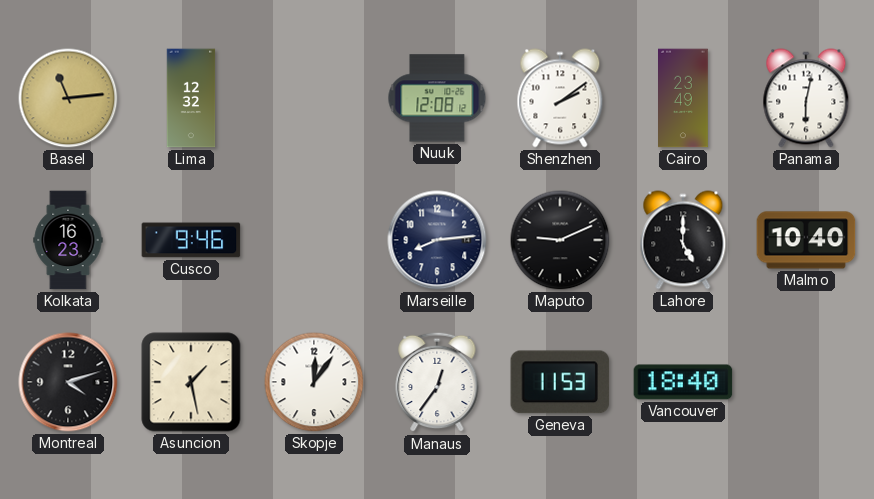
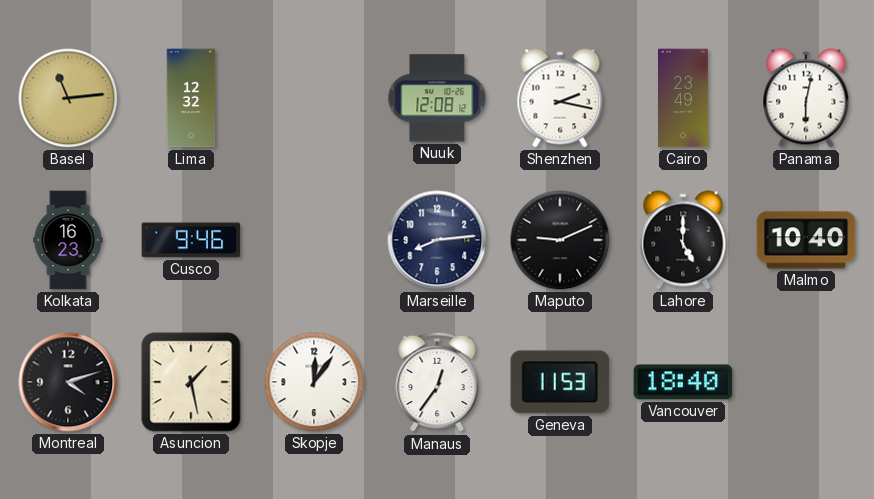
Shenzhen: 2:09 -> 2:17 (560, 98)
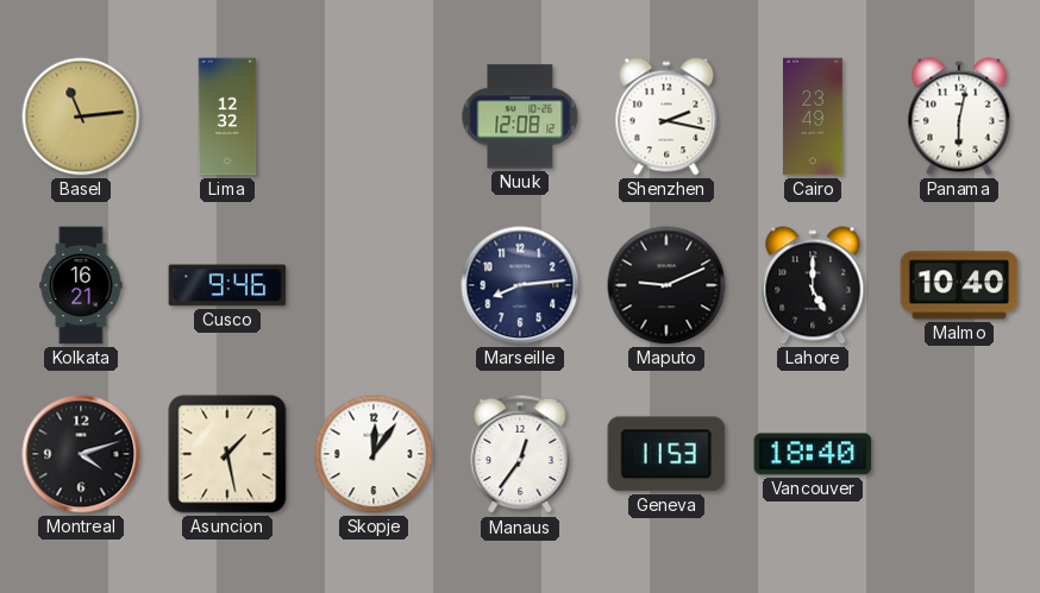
Kolkata: 16:23 -> 16:21 (81, 285)
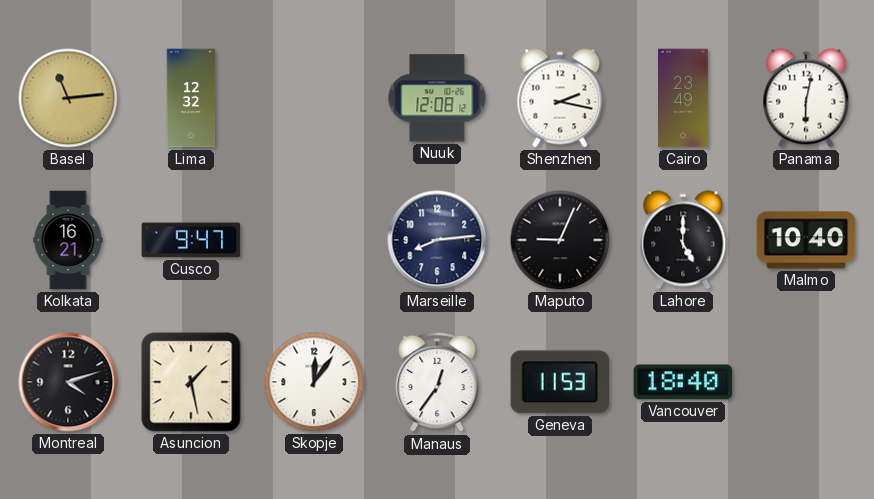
Cusco: 9:46 -> 9:47 (191, 240)
Maputo: 9:11 -> 9:04 (560, 240)
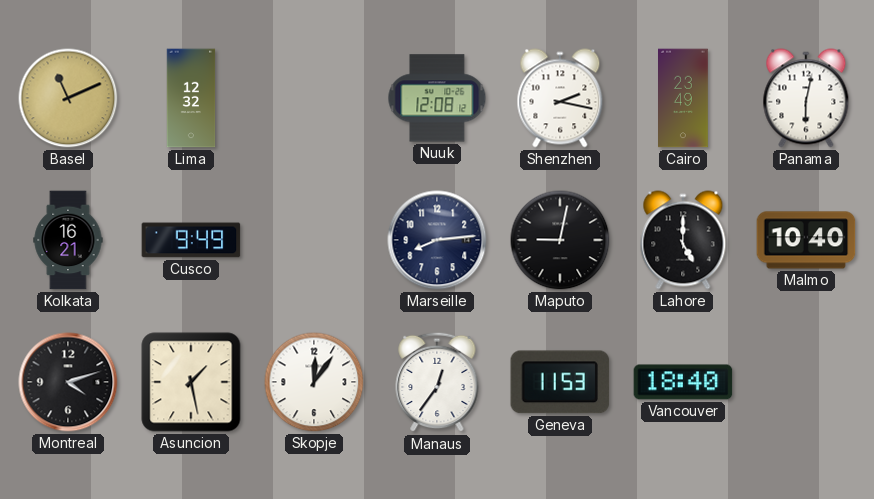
Basel: 11:14 -> 11:11 (68, 98)
Cusco: 9:47 -> 9:49 (191, 240)
Maputo: 9:04 -> 9:02 (560, 240)
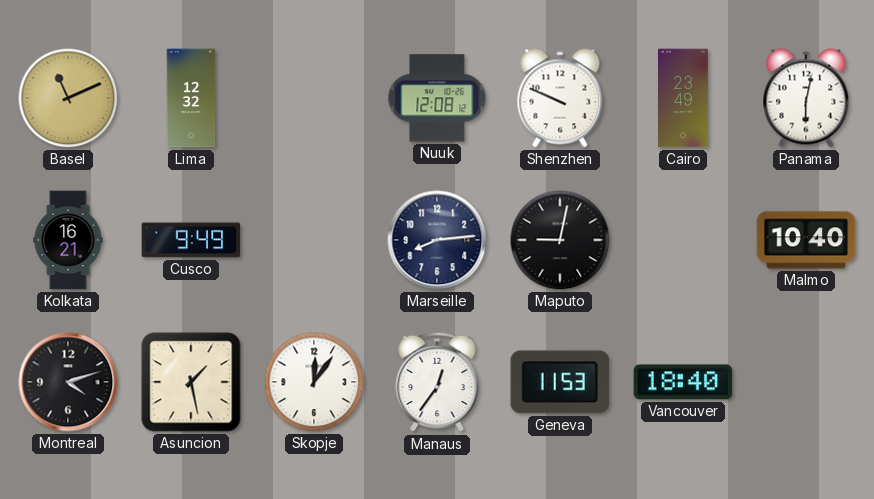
Shenzhen: 2:17 -> 9:49 (560, 98)
Lahore: 5:00 -> none (683, 240)
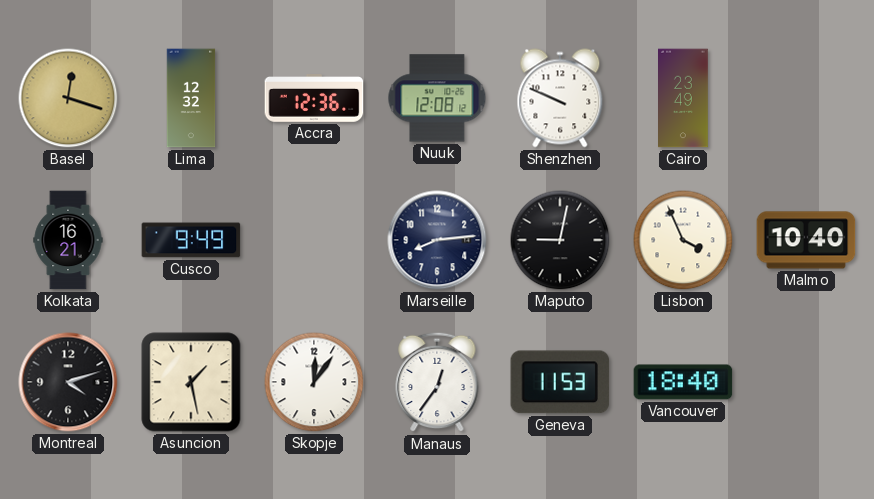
Basel: 11:11 -> 12:18 (68, 98)
Accra: none -> 12:36 (314, 99)
Panama: 6:02 -> none (806, 98)
Lisbon: none -> 3:56 (683, 240)
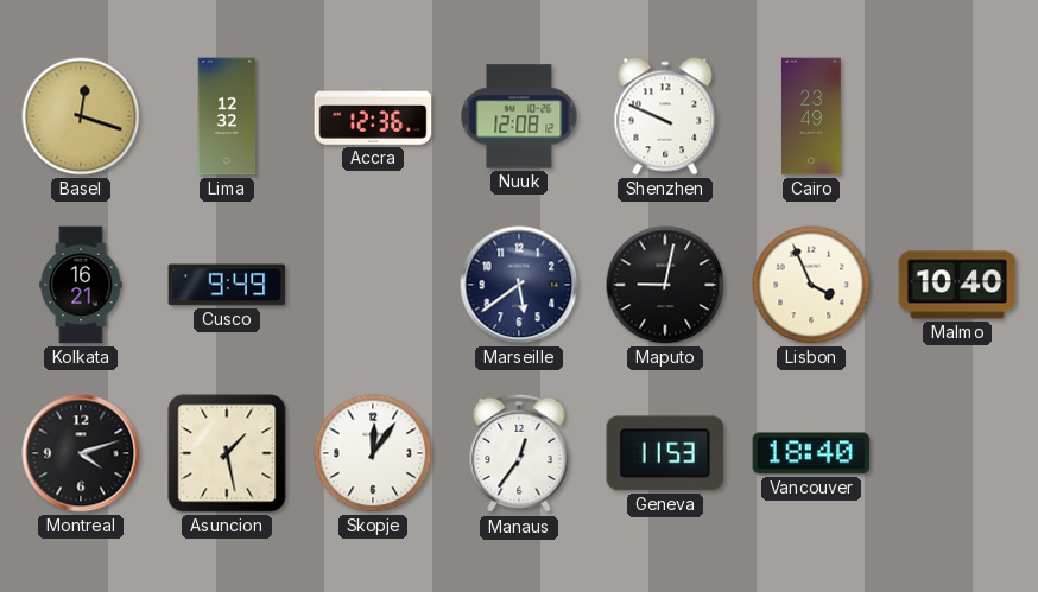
Marseille: 8:14 -> 5:39 (519, 285)
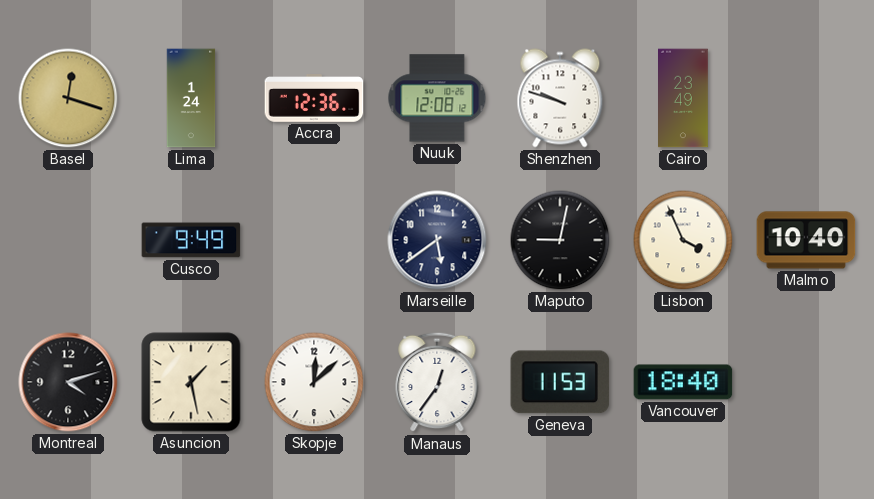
Lima: 12:32 -> 1:24 (191, 98)
Shenzhen: 9:49 -> 9:48 (560, 98)
Kolkata: 16:21 -> none (81, 285)
Skopje: 12:06 -> 12:08 (314, 382)
